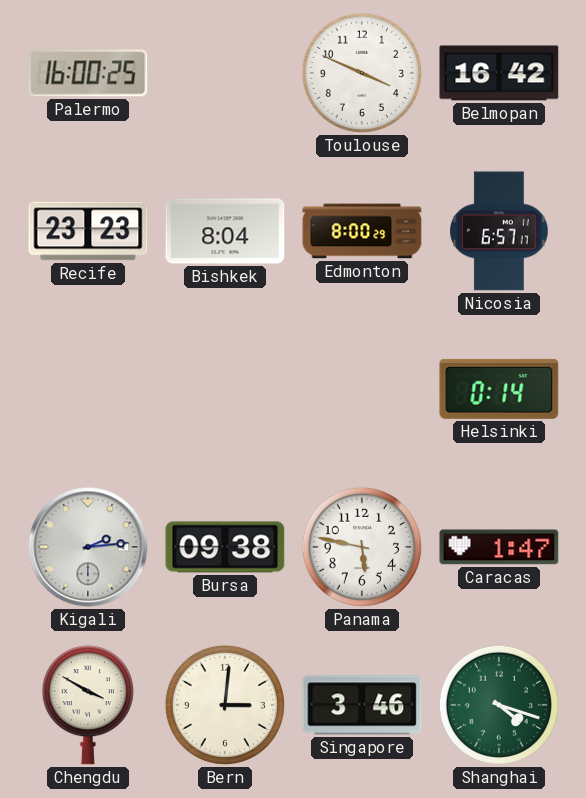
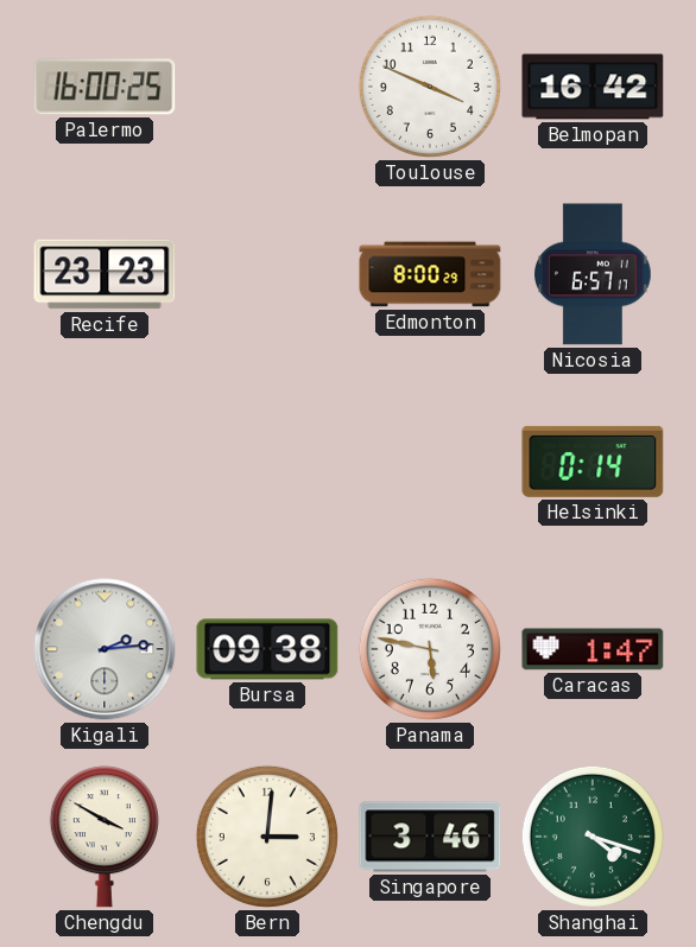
Bishkek: 8:04 -> none (225, 231)
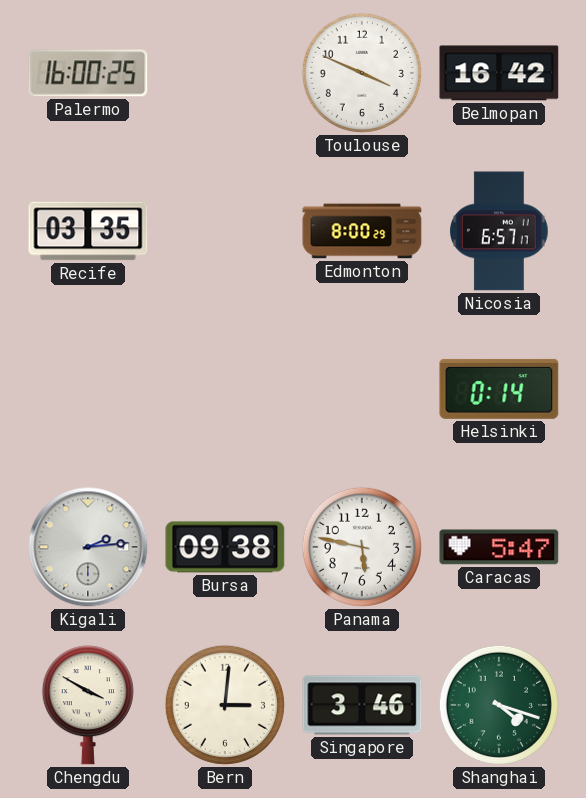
Recife: 23:23 -> 03:35 (88, 231)
Caracas: 1:47 -> 5:47 (499, 547)
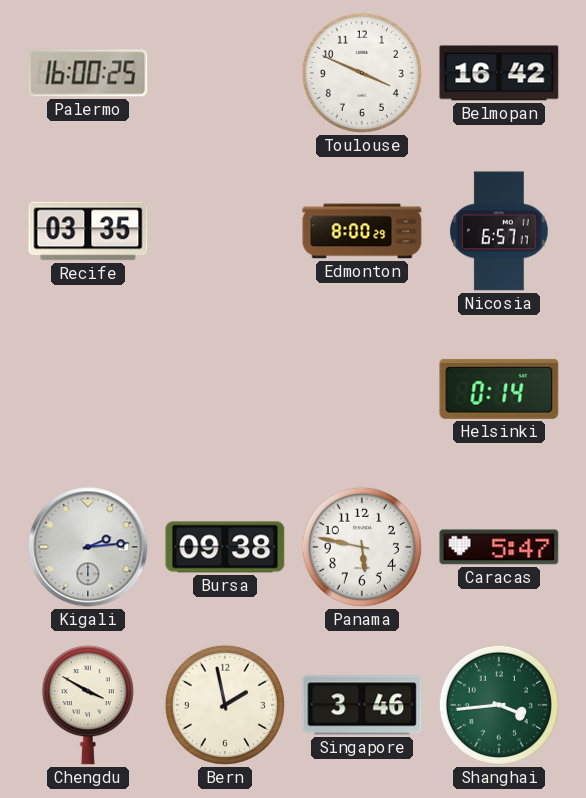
Bern: 3:01 -> 1:58 (225, 705)
Shanghai: 4:18 -> 3:44 (499, 705)
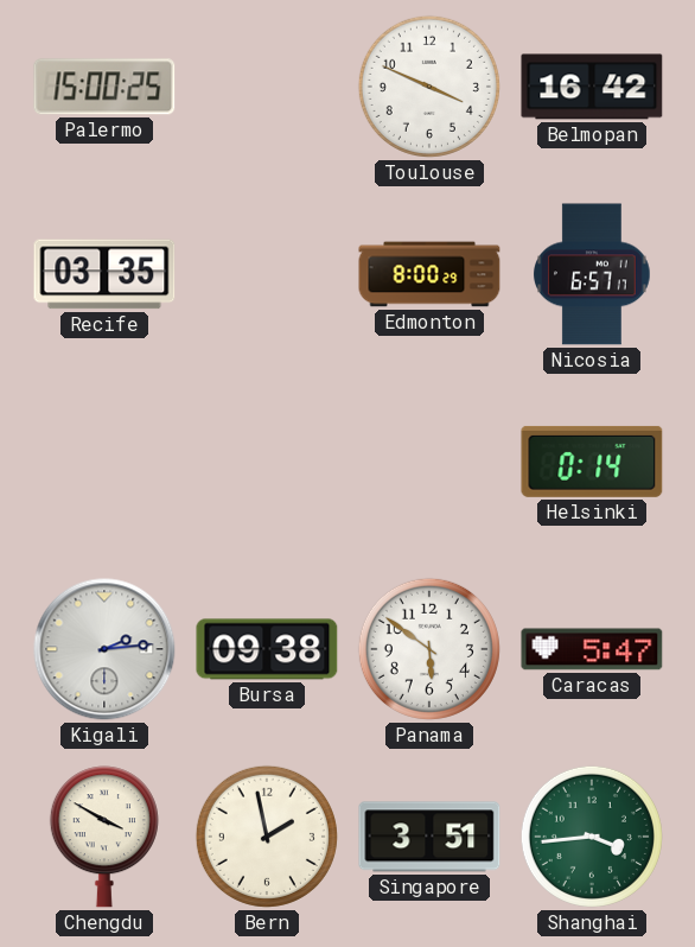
Palermo: 16:00 -> 15:00 (104, 87)
Panama: 5:47 -> 5:51 (429, 649)
Singapore: 3:46 -> 3:51 (429, 837)
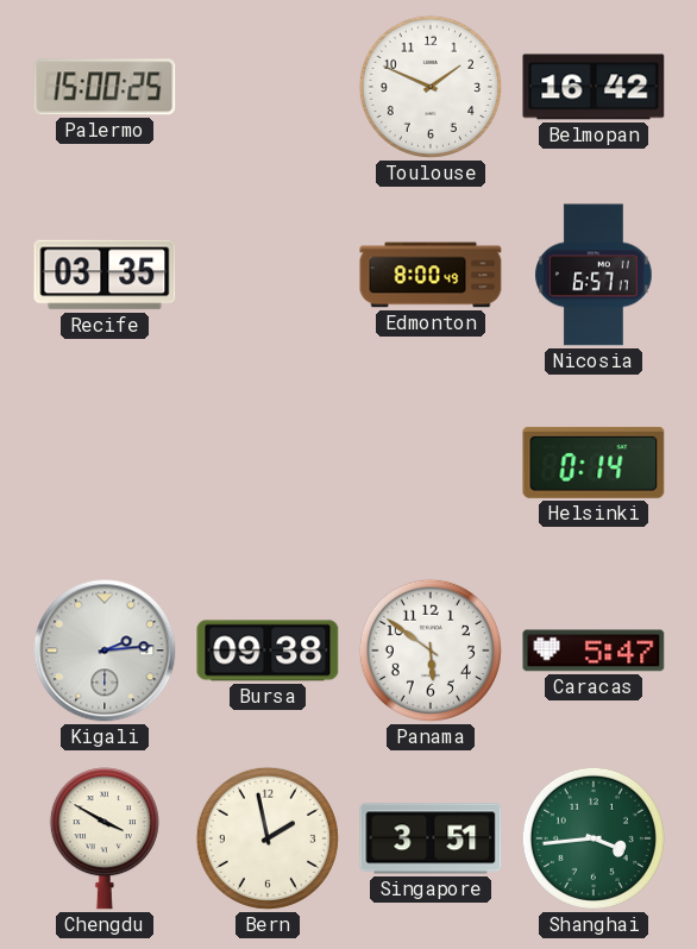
Toulouse: 3:49 -> 1:49 (431, 87)
Edmonton: 8:00:29 -> 8:00:49 (431, 275)
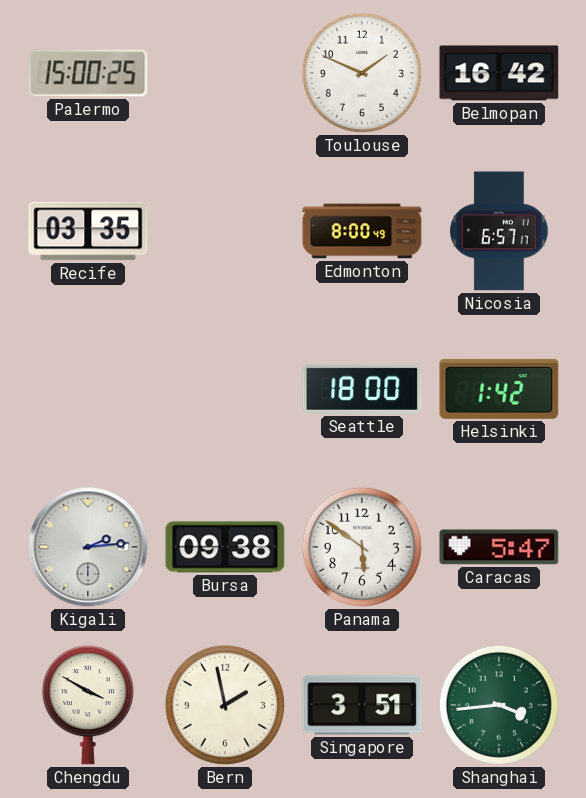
Seattle: none -> 18:00 (362, 389)
Helsinki: 0:14 -> 1:42 (499, 389)
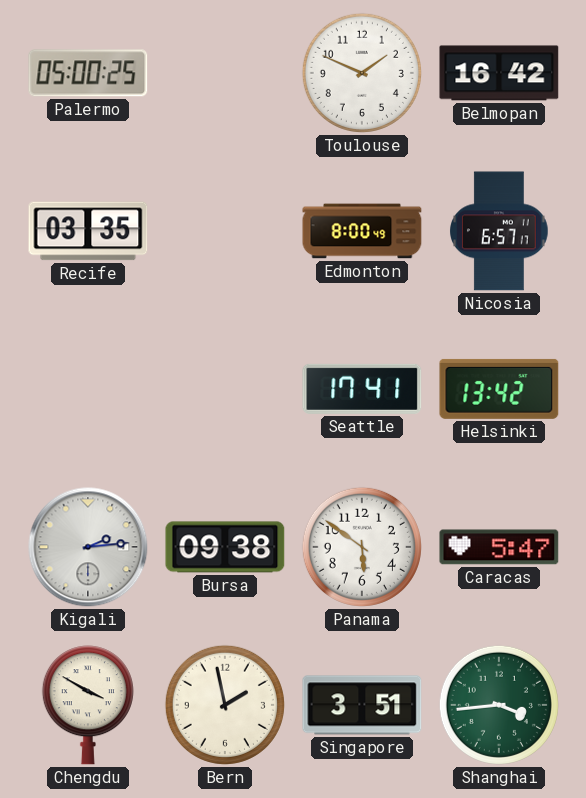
Palermo: 15:00 -> 05:00 (88, 73)
Seattle: 18:00 -> 17:41 (362, 389)
Helsinki: 1:42 -> 13:42 (499, 389)
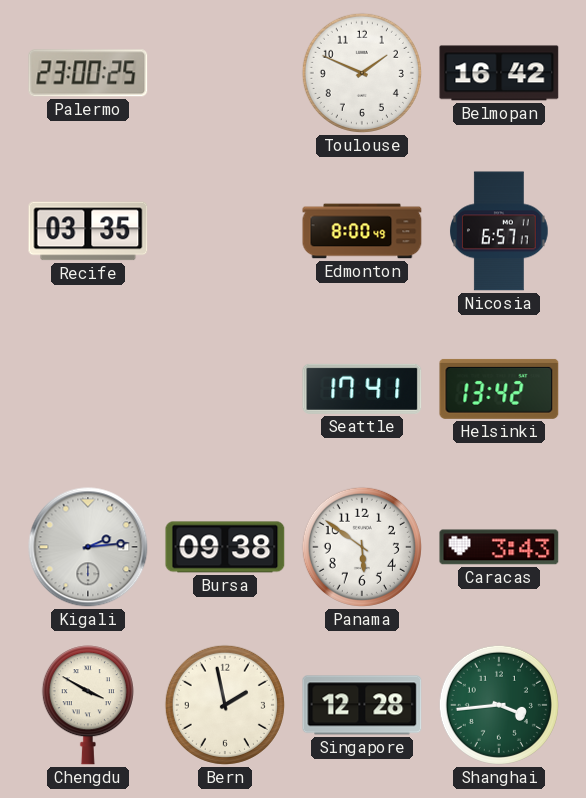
Palermo: 05:00 -> 23:00 (88, 73)
Caracas: 5:47 -> 3:43 (499, 547)
Singapore: 3:51 -> 12:28 (362, 705)
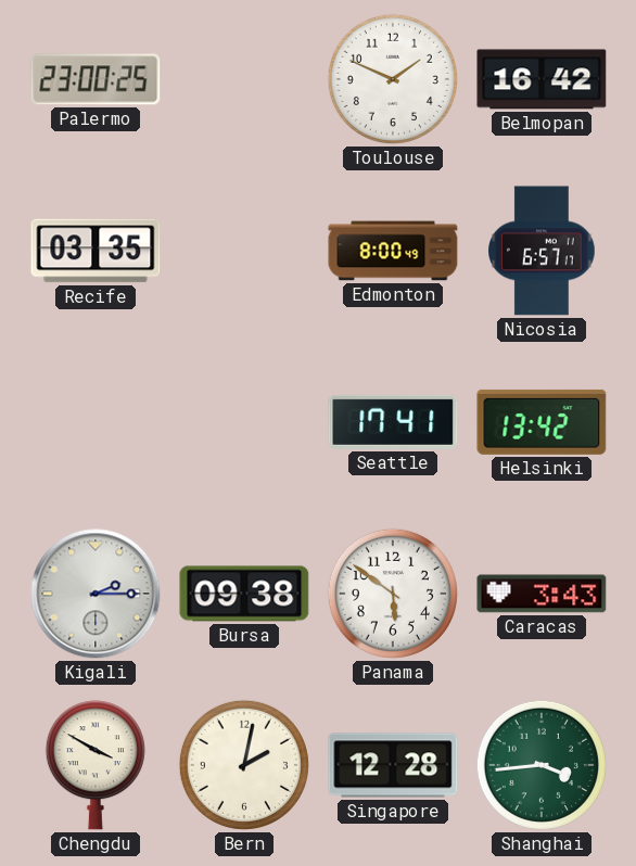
Kigali: 2:14 -> 2:15 (96, 594)
Bern: 1:58 -> 2:02 (244, 765)
